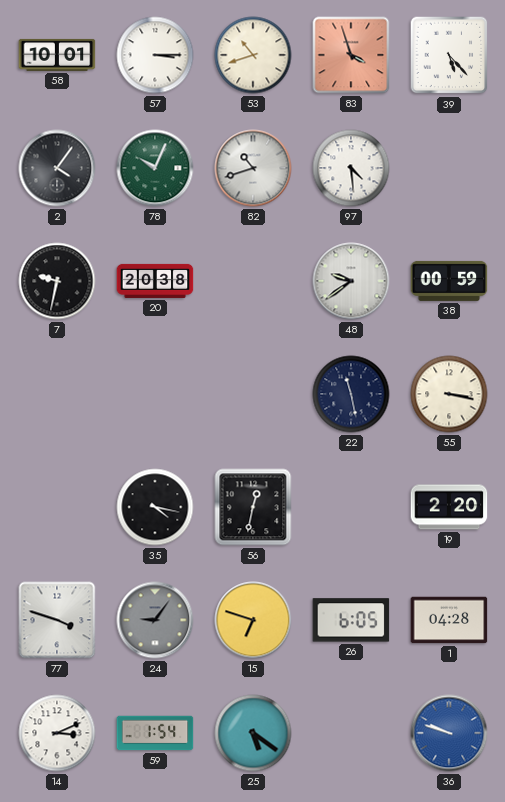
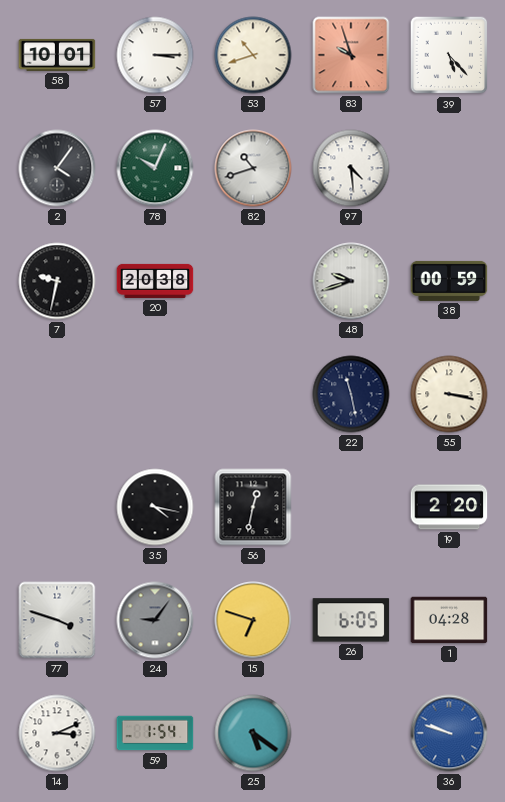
83: 3:57 -> 9:57 (351, 55)
48: 9:39 -> 9:42 (351, 281)
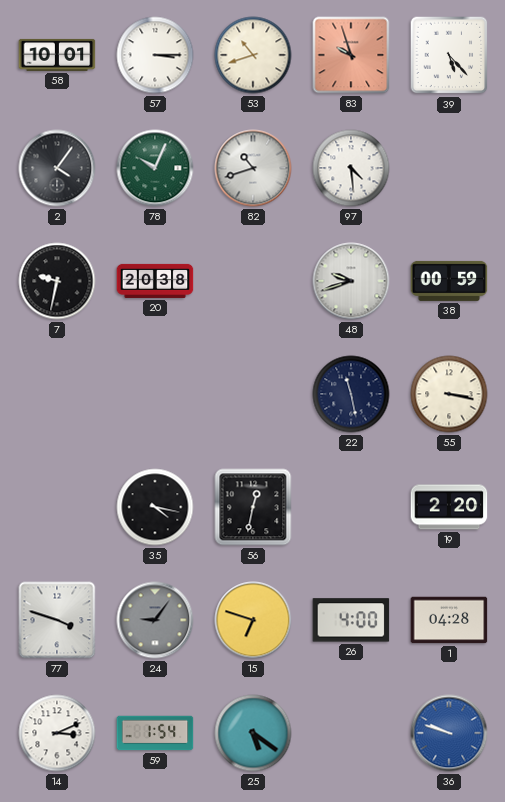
26: 6:05 -> 4:00 (351, 620)
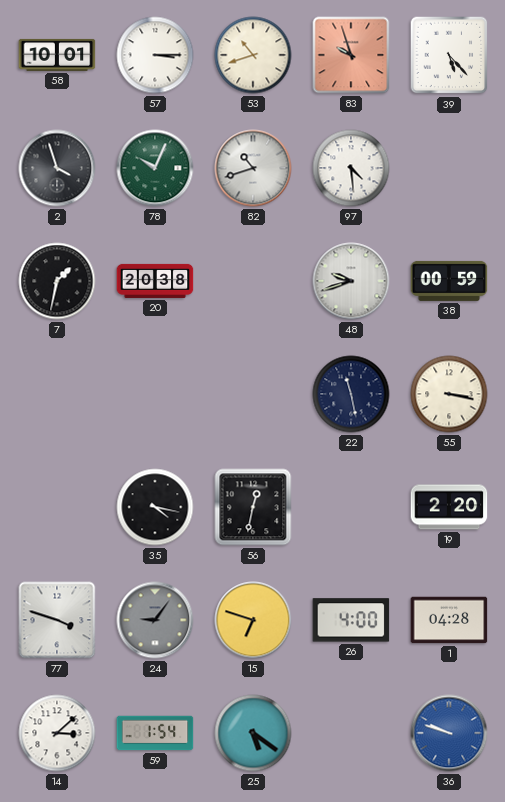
2: 4:06 -> 3:57 (57, 168)
7: 9:32 -> 1:32 (57, 281)
14: 3:11 -> 3:08 (57, 733)
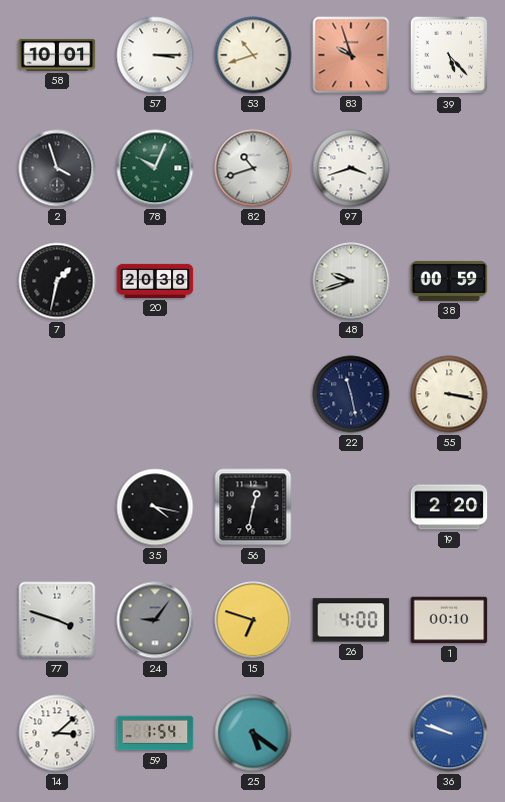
97: 4:29 -> 3:42 (351, 168)
1: 04:28 -> 00:10 (449, 620)
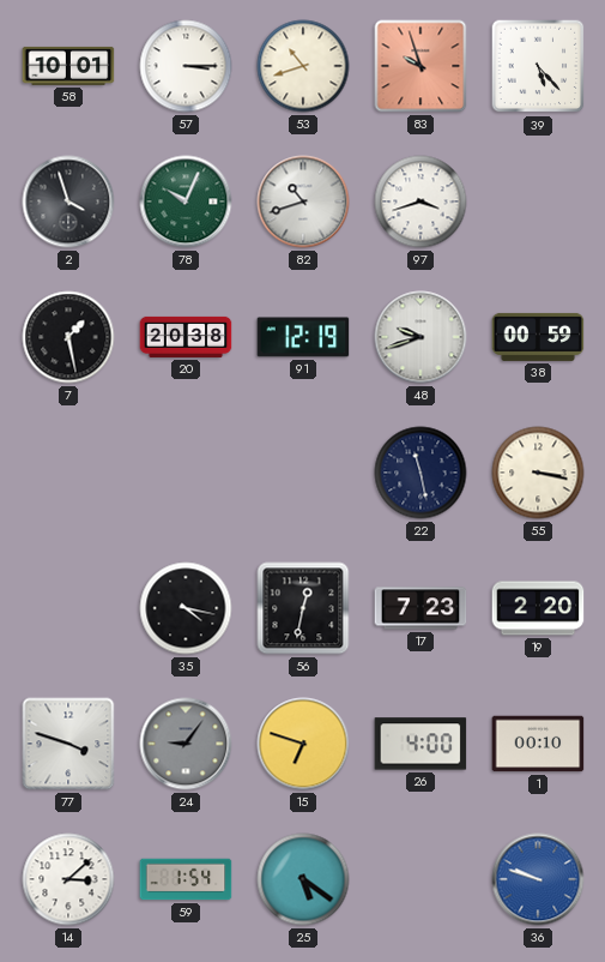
7: 1:32 -> 1:28 (68, 337)
91: none -> 12:19 (303, 337)
17: none -> 7:23 (421, 608)
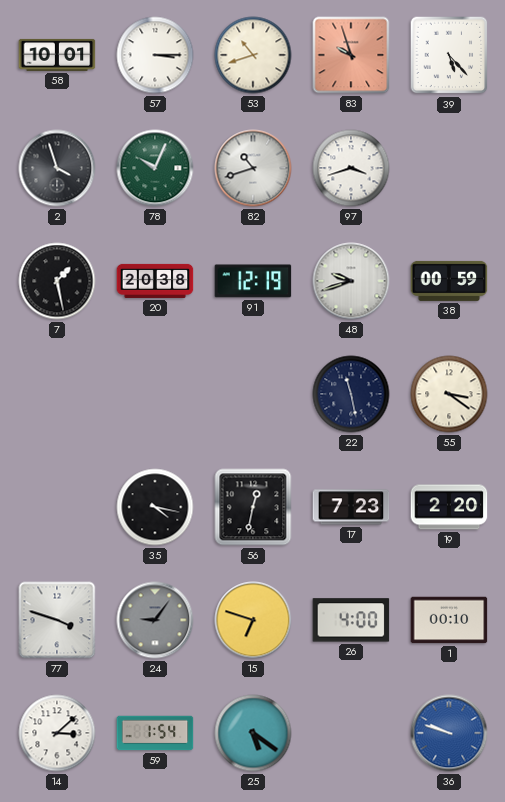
55: 3:17 -> 3:21 (449, 394)
